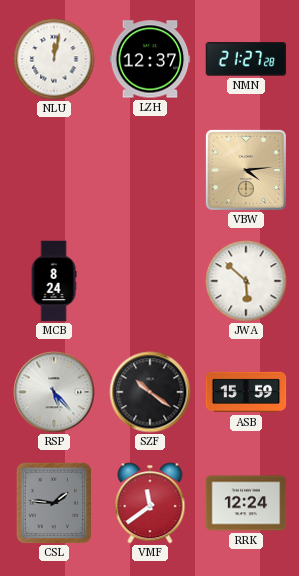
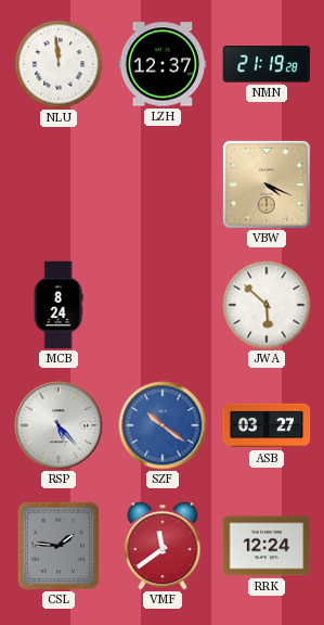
NLU: 12:02 -> 11:59 (59, 64)
NMN: 21:27 -> 21:19 (267, 64)
VBW: 4:14 -> 4:19 (267, 184)
SZF dial: black -> blue (163, 425)
ASB: 15:59 -> 03:27 (267, 425)
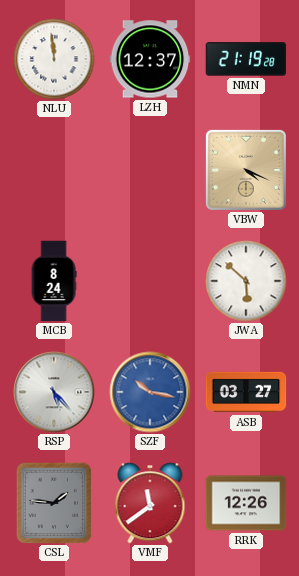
SZF: 10:21 -> 10:17 (150, 392)
RRK: 12:24 -> 12:26 (246, 503)
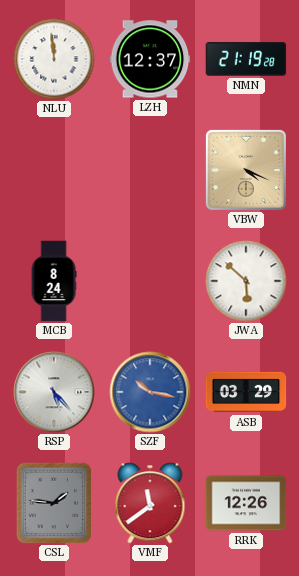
ASB: 03:27 -> 03:29 (246, 392)
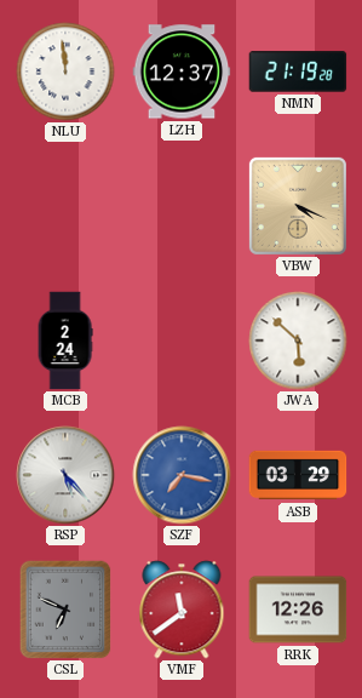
MCB: 8:24 -> 2:24 (65, 341)
SZF: 10:17 -> 7:17 (182, 475)
CSL: 1:46 -> 6:49 (65, 610)
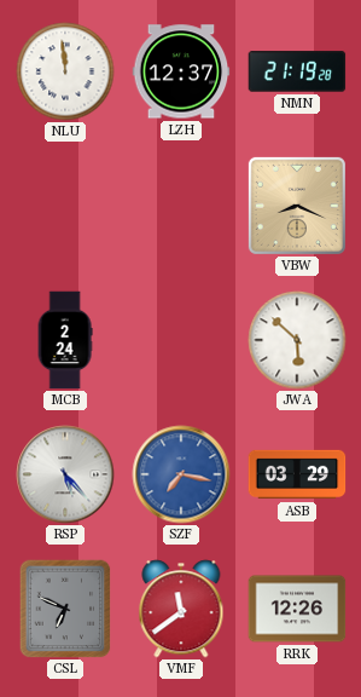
VBW: 4:19 -> 8:19 (297, 206)
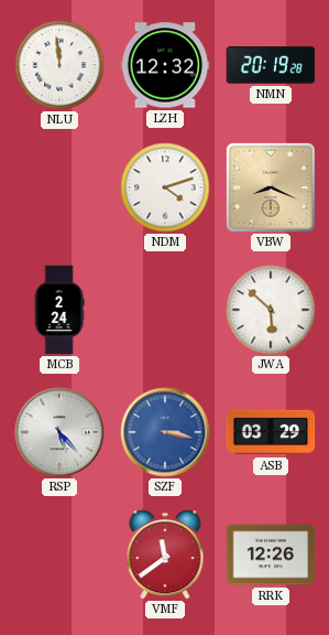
LZH: 12:37 -> 12:32 (165, 65)
NMN: 21:19 -> 20:19 (271, 65)
NDM: none -> 4:12 (165, 187)
SZF: 7:17 -> 3:17 (165, 432)
CSL: 6:49 -> none (65, 609)
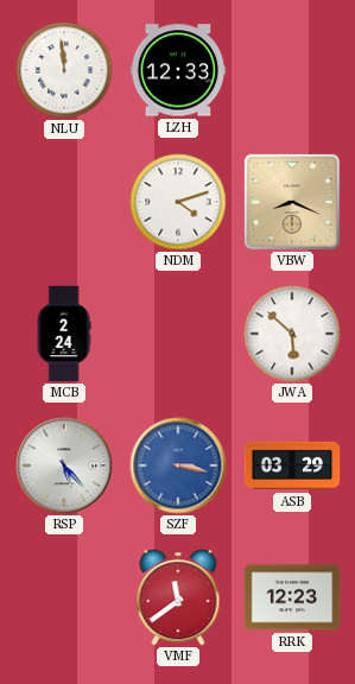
LZH: 12:32 -> 12:33 (178, 70)
NMN: 20:19 -> none (271, 65)
RRK: 12:26 -> 12:23 (292, 597)
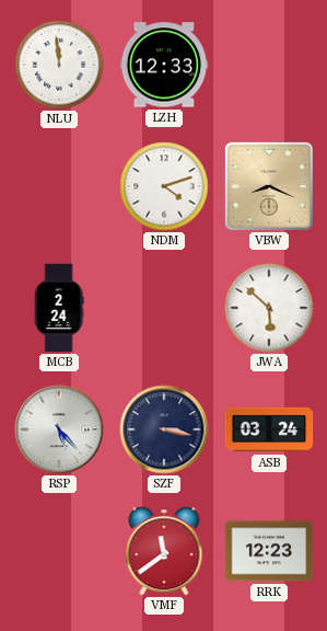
SZF dial: blue -> navy (164, 429)
ASB: 03:29 -> 03:24 (269, 429)
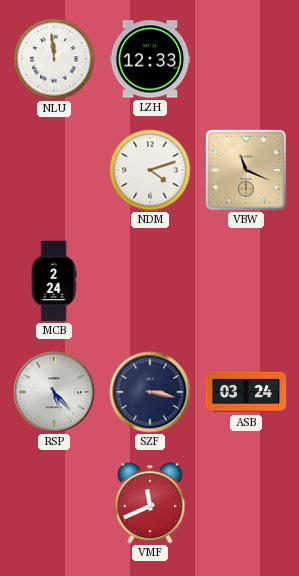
VBW: 8:19 -> 11:19 (246, 170)
JWA: 5:52 -> none (269, 308)
VMF: 11:39 -> 11:41 (150, 503)
RRK: 12:23 -> none (269, 551)
